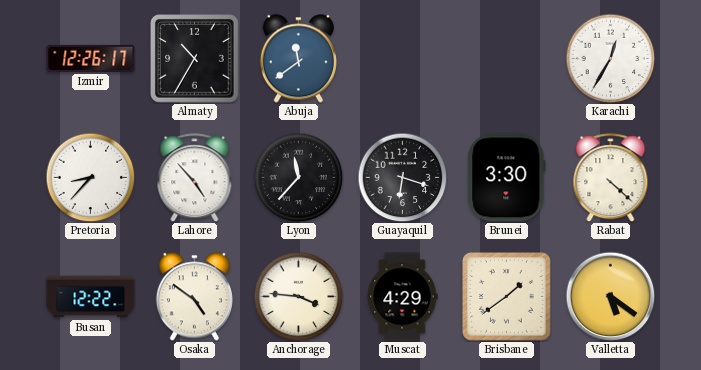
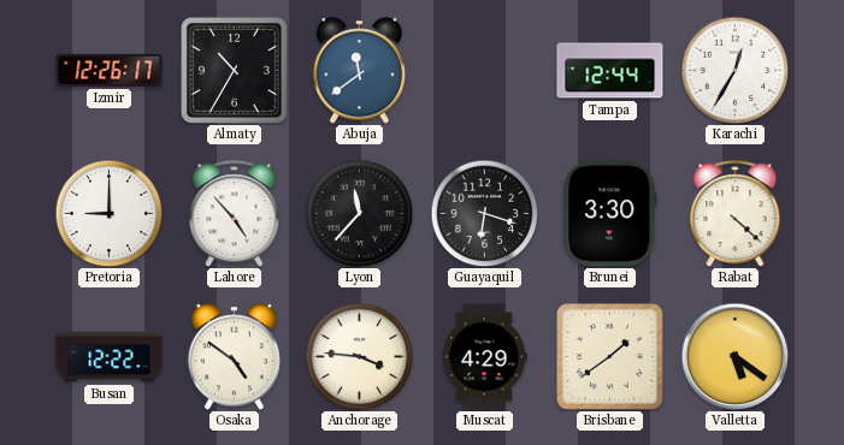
Tampa: none -> 12:44 (610, 71)
Pretoria: 8:37 -> 9:00 (108, 213)
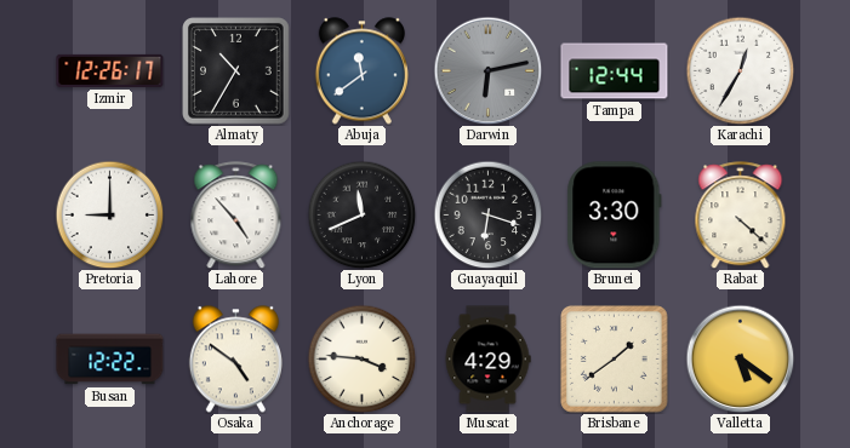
Darwin: none -> 6:13 (487, 70)
Lyon: 11:37 -> 11:41 (361, 214)
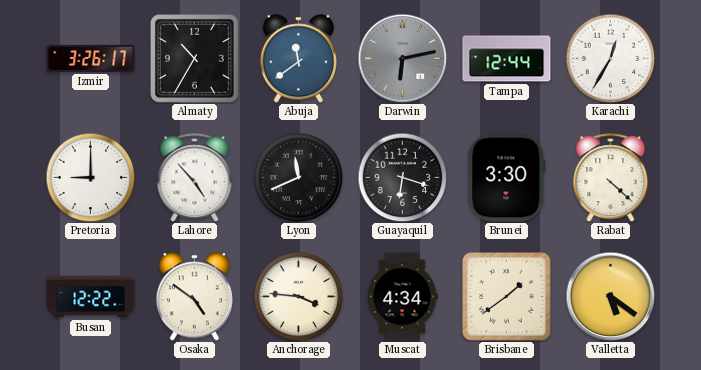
Izmir: 12:26 -> 3:26 (91, 58)
Muscat: 4:29 -> 4:34 (402, 297)
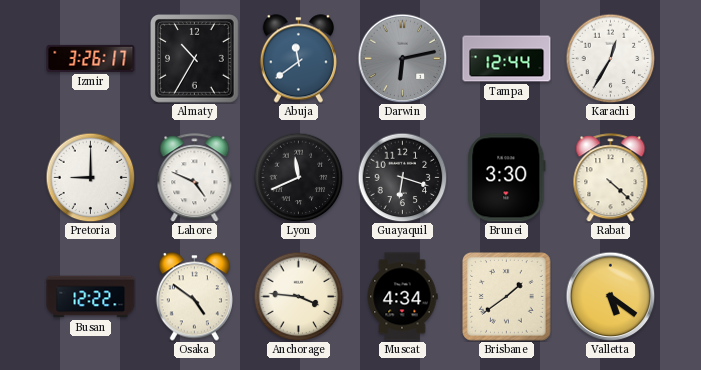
Lahore: 4:53 -> 4:49 (195, 178)
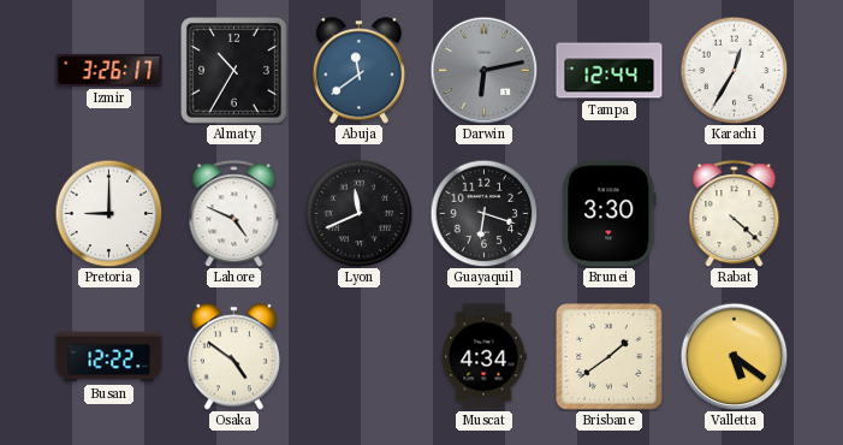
Anchorage: 3:46 -> none (298, 296)
